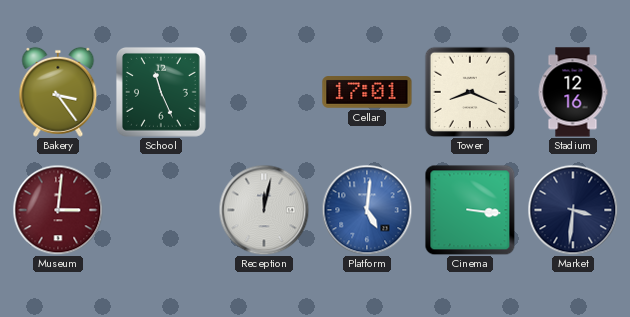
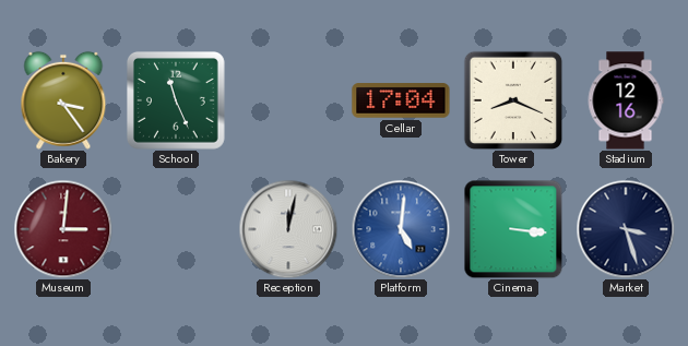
Cellar: 17:01 -> 17:04 (401, 100)
Market: 3:31 -> 3:27 (626, 229)
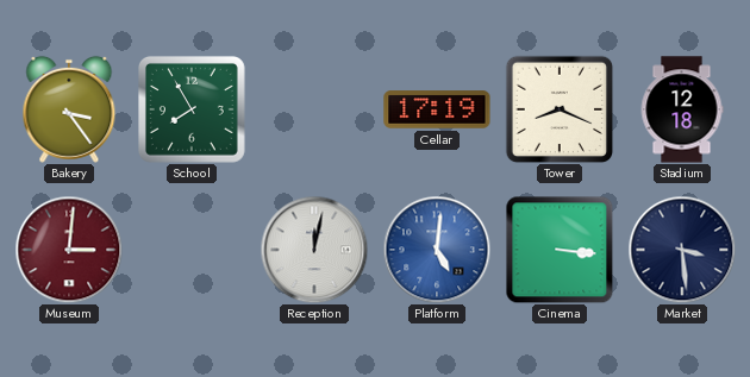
School: 11:26 -> 7:55 (192, 109)
Cellar: 17:04 -> 17:19 (437, 109)
Stadium: 12:16 -> 12:18 (682, 109)
Market: 3:27 -> 3:29 (682, 250)
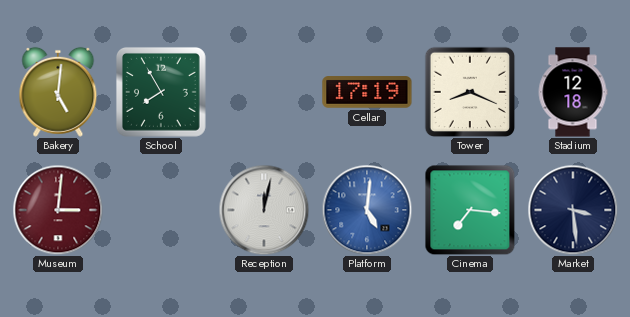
Bakery: 3:24 -> 5:01 (58, 92)
Cinema: 3:16 -> 7:16 (470, 210)
